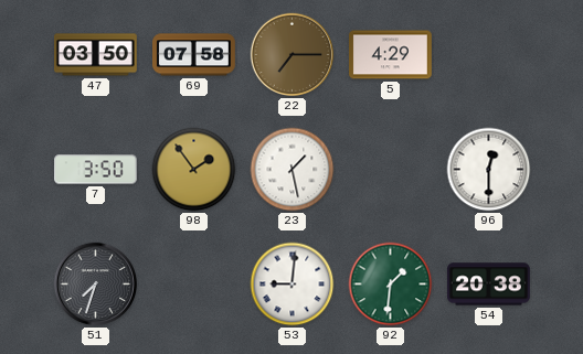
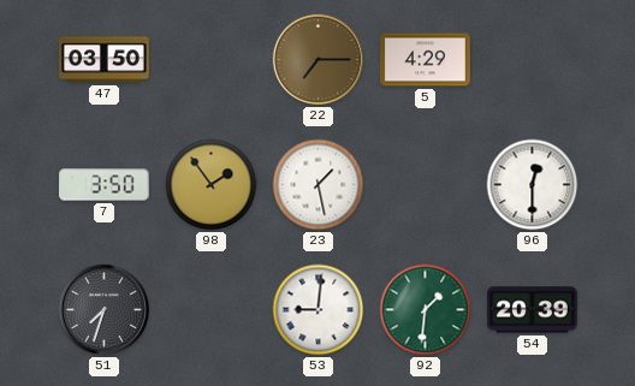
69: 07:58 -> none (194, 55)
54: 20:38 -> 20:39 (532, 310)
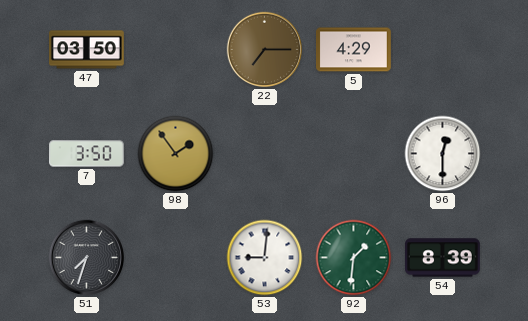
23: 1:28 -> none (319, 185)
54: 20:39 -> 8:39 (442, 258)
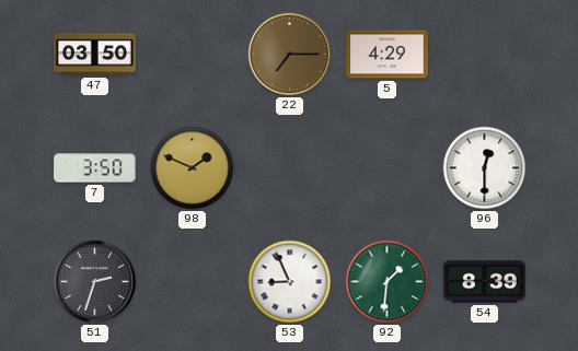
98: 1:54 -> 1:49 (193, 168)
51: 7:33 -> 2:33 (95, 282)
53: 9:01 -> 8:56 (290, 282)
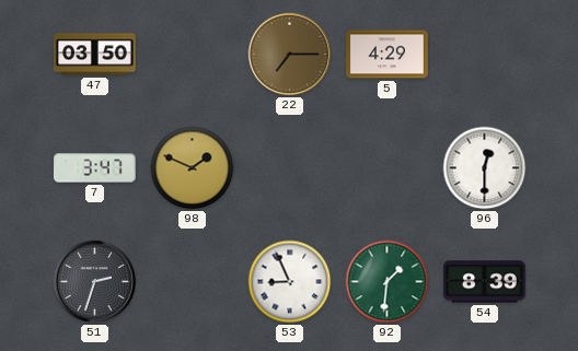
7: 3:50 -> 3:47 (95, 168)
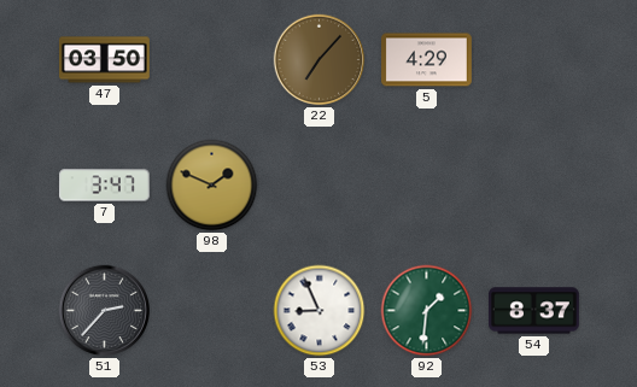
22: 7:15 -> 7:07 (320, 60)
96: 12:30 -> none (485, 168)
51: 2:33 -> 2:37 (105, 311)
54: 8:39 -> 8:37 (533, 311)
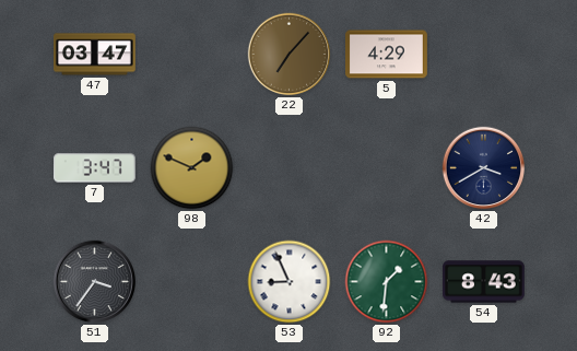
47: 03:50 -> 03:47 (95, 55)
42: none -> 3:40 (484, 168)
51: 2:37 -> 3:36 (95, 282)
54: 8:37 -> 8:43 (483, 282)
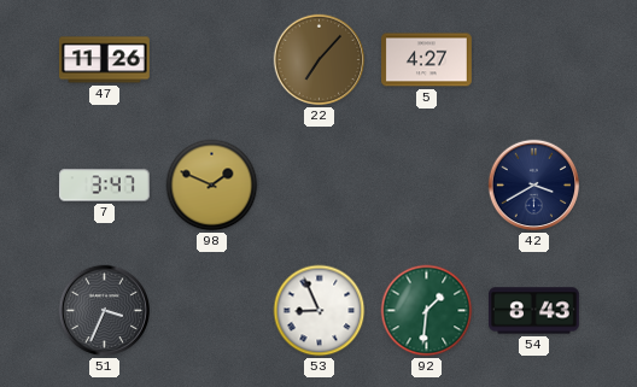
47: 03:47 -> 11:26 (105, 60)
5: 4:29 -> 4:27 (427, 60)
51: 3:36 -> 3:34 (105, 311)
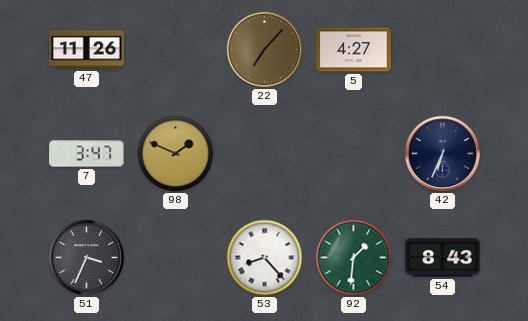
42: 3:40 -> 6:34 (443, 154)
53: 8:56 -> 8:23 (265, 258)
